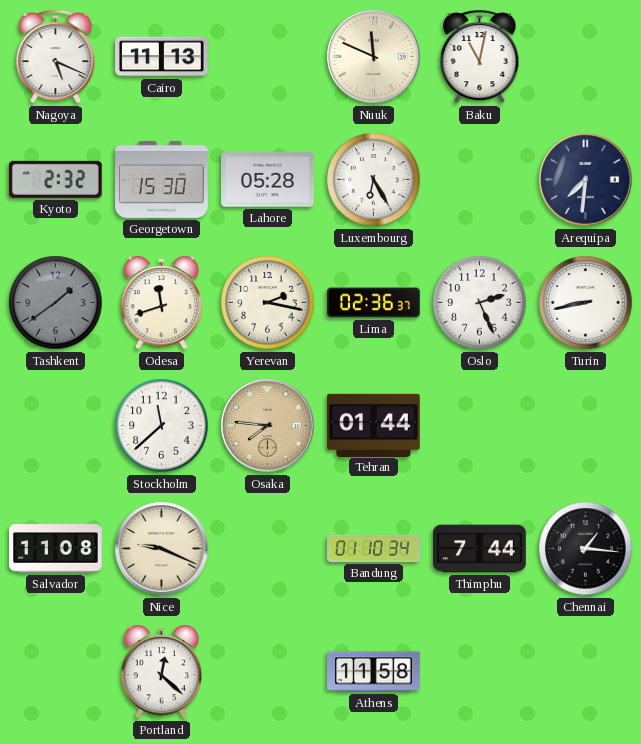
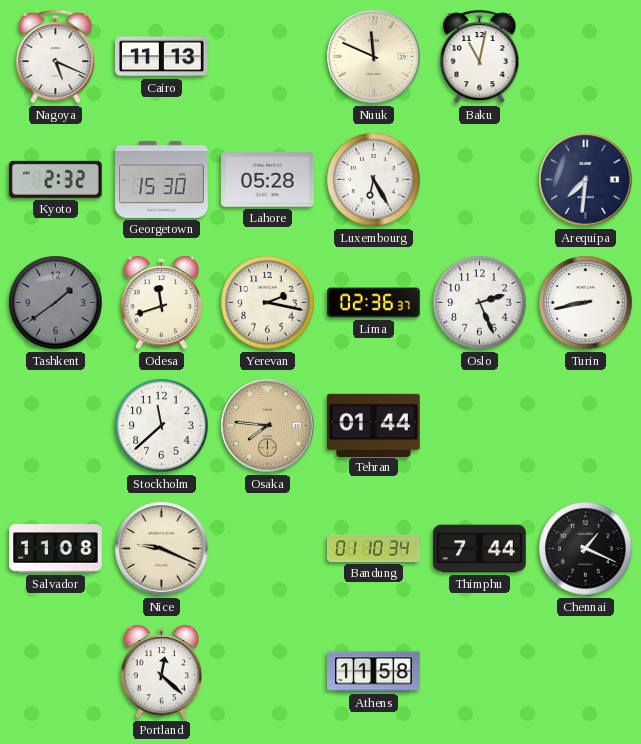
Chennai: 1:16 -> 1:19 (586, 549)
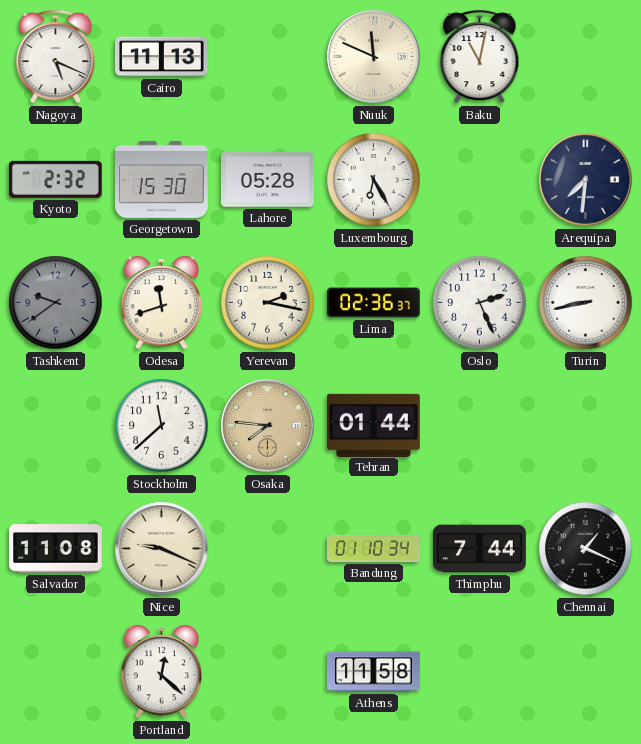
Tashkent: 1:39 -> 9:39 (56, 303)
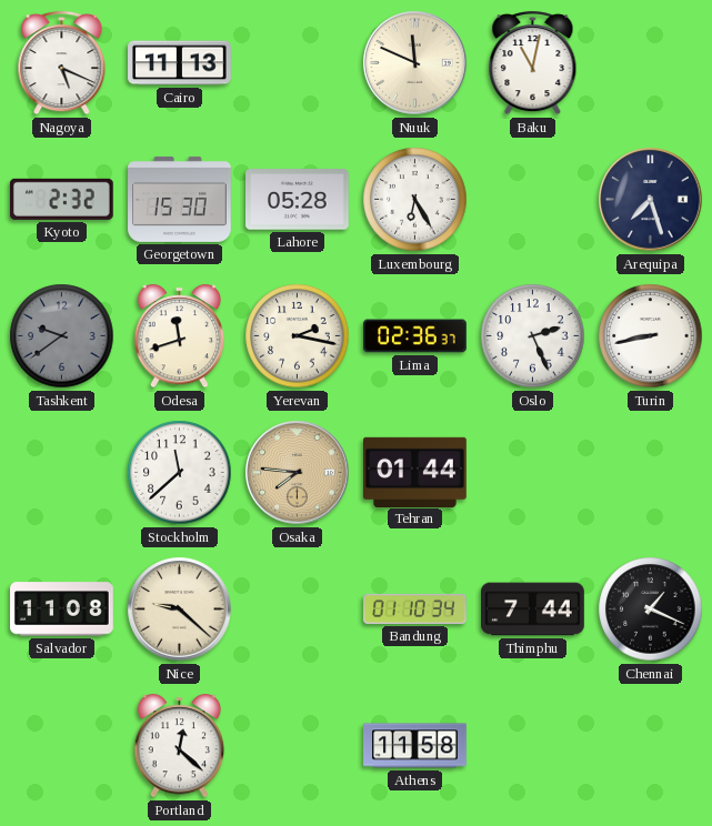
Arequipa: 7:31 -> 7:27 (651, 200)
Nice: 9:19 -> 9:22 (180, 610)
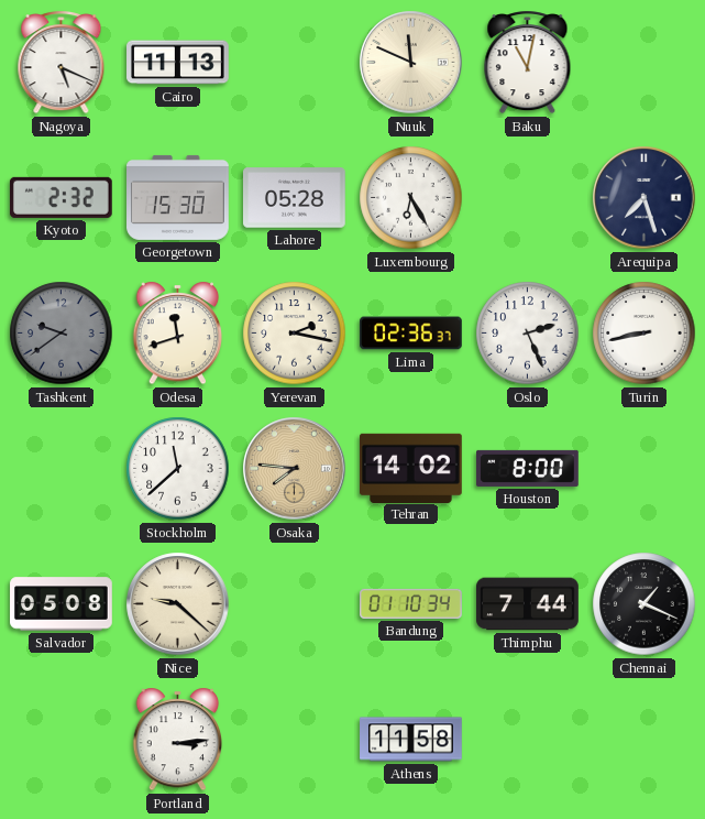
Tehran: 01:44 -> 14:02 (411, 468)
Houston: none -> 8:00 (528, 468)
Salvador: 11:08 -> 05:08 (62, 604)
Portland: 12:22 -> 3:14 (178, 740)
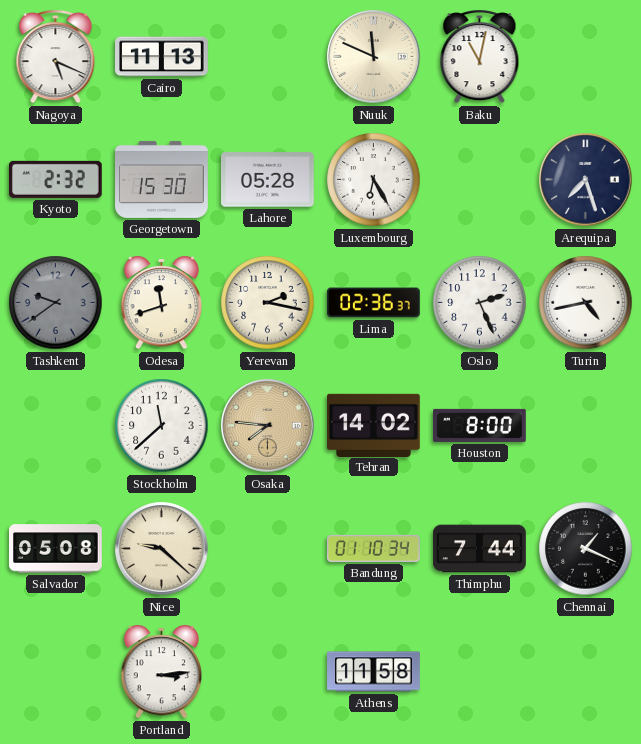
Turin: 8:43 -> 4:43 (586, 303)
